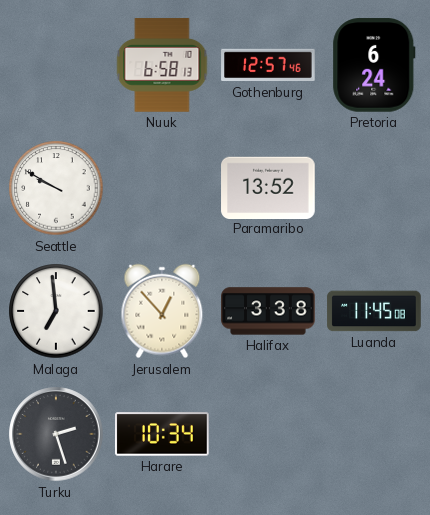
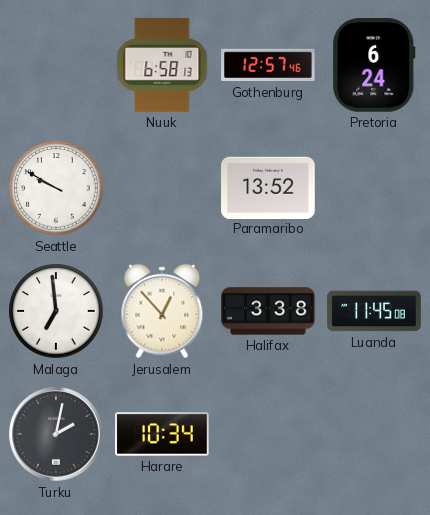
Turku: 2:27 -> 2:02 (56, 434)
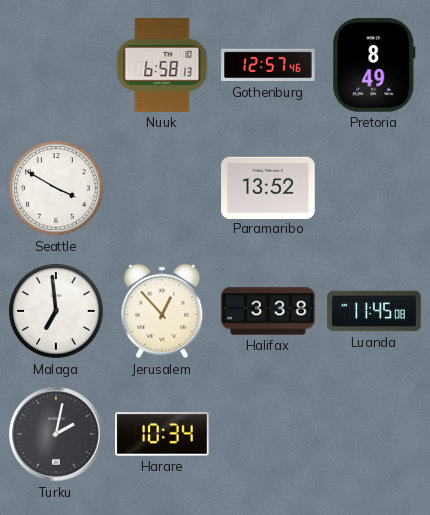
Pretoria: 6:24 -> 8:49 (374, 65)
Seattle: 9:50 -> 3:50 (56, 188)
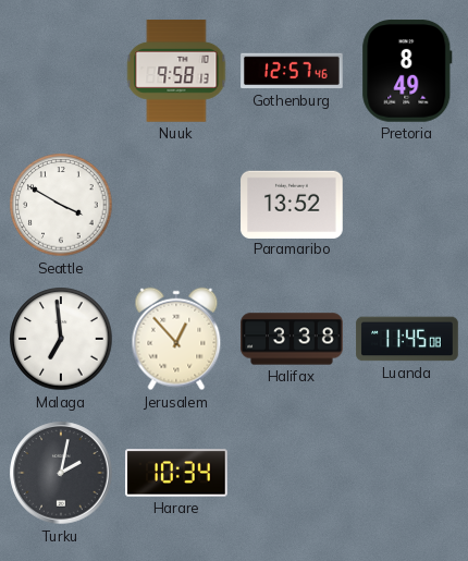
Nuuk: 6:58 -> 9:58 (176, 71)
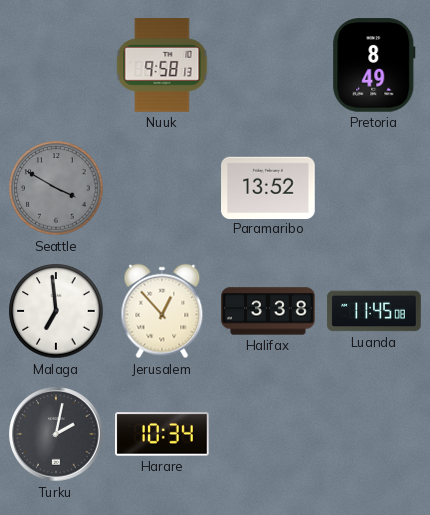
Gothenburg: 12:57 -> none (292, 71)
Seattle dial: white -> grey (56, 188)
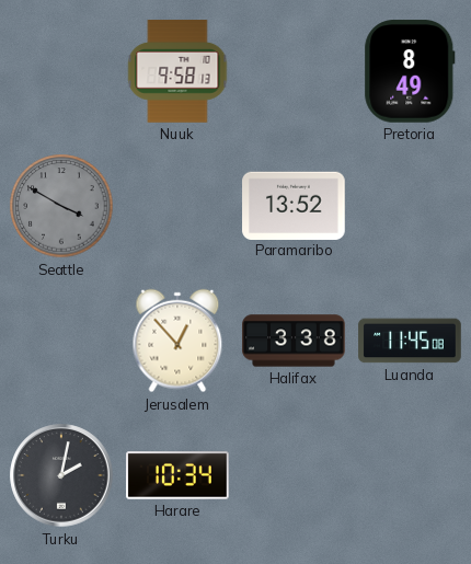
Malaga: 6:59 -> none (56, 311)
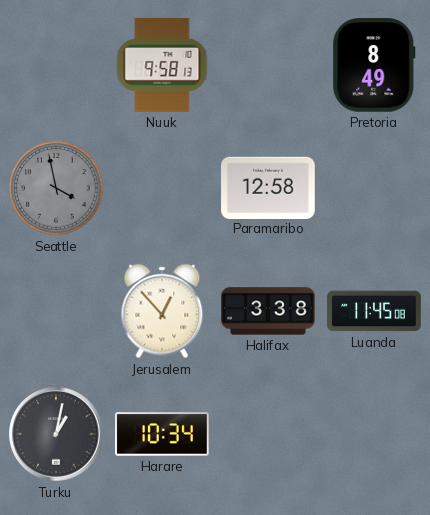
Seattle: 3:50 -> 3:58 (56, 188)
Paramaribo: 13:52 -> 12:58 (268, 187)
Turku: 2:02 -> 1:02 (56, 434)
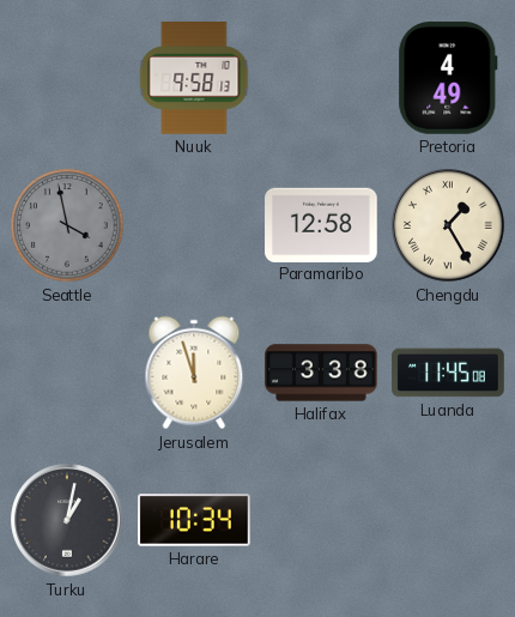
Pretoria: 8:49 -> 4:49 (448, 78)
Chengdu: none -> 1:25 (448, 225)
Jerusalem: 12:53 -> 11:57 (194, 373)
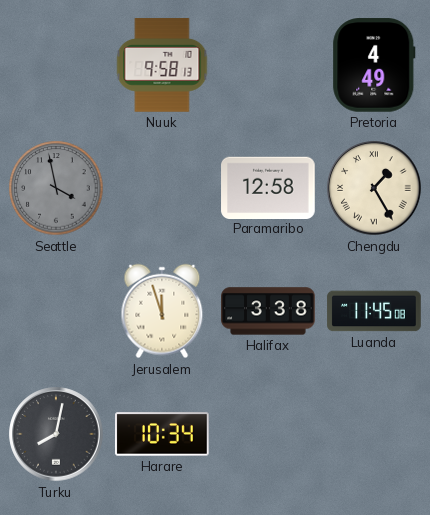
Turku: 1:02 -> 8:02 (56, 434)
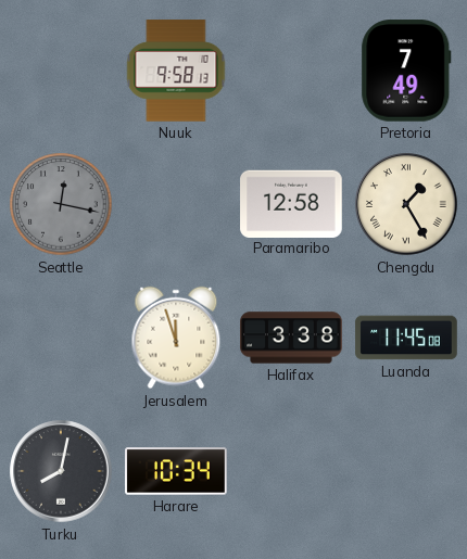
Pretoria: 4:49 -> 7:49 (406, 71)
Seattle: 3:58 -> 12:17 (61, 204)
